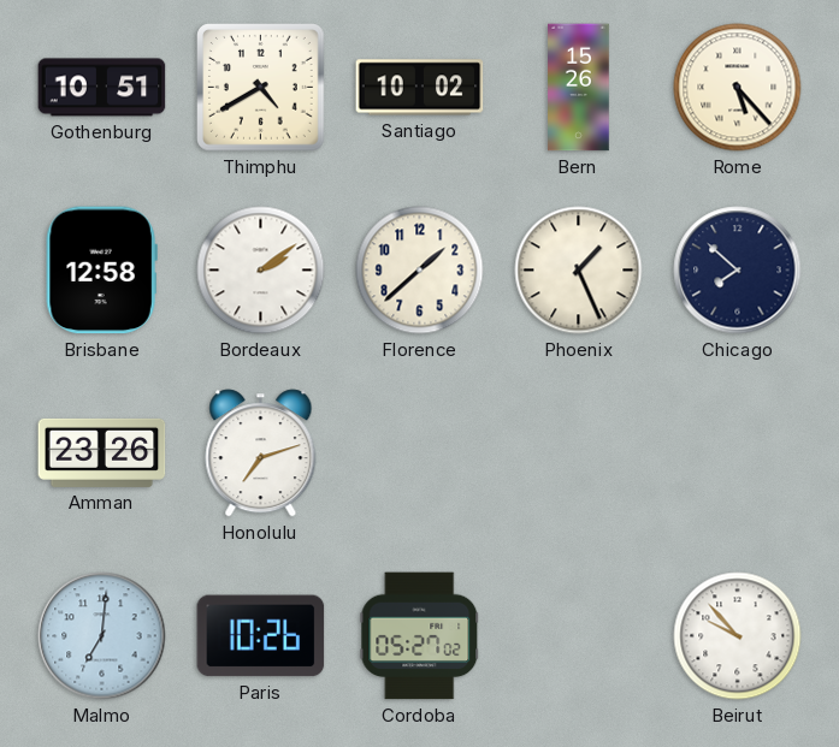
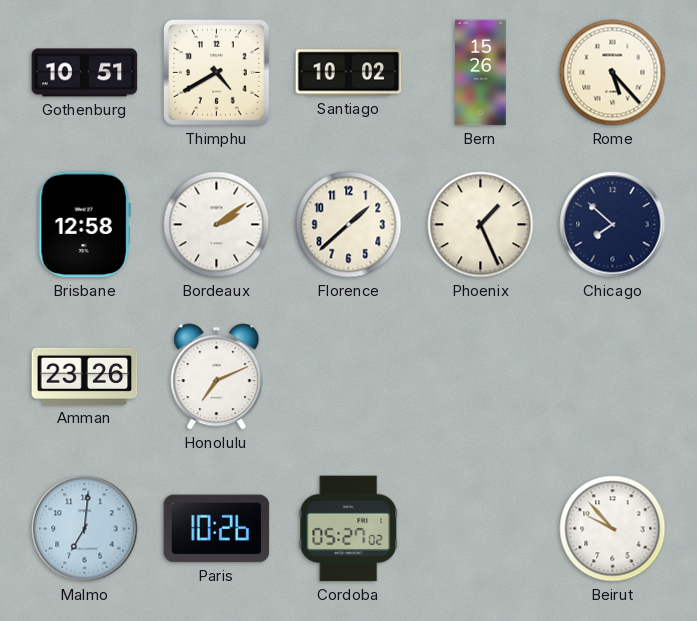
Honolulu: 7:12 -> 7:11 (217, 377)
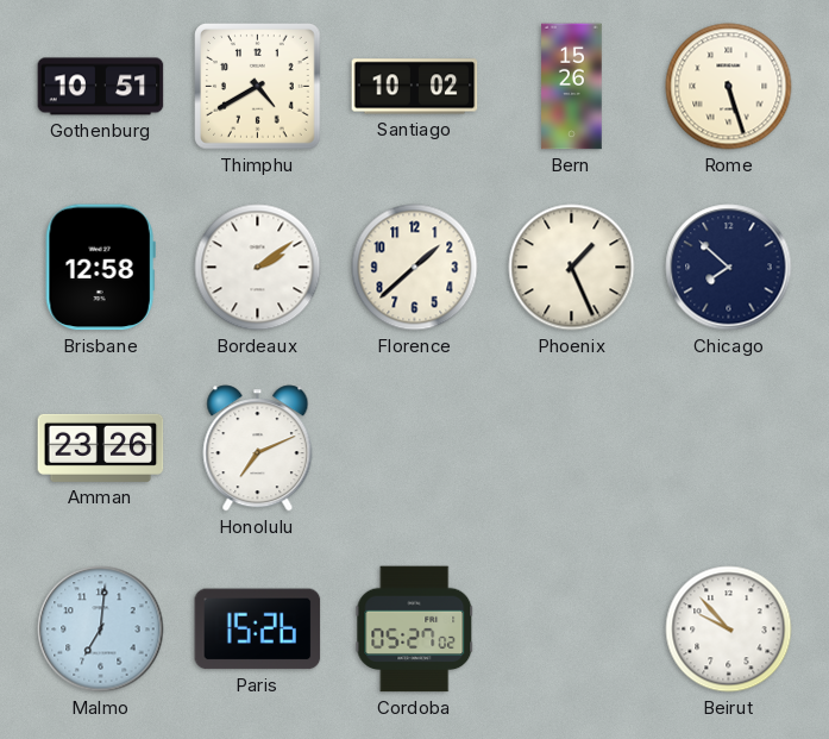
Rome: 5:23 -> 5:27 (729, 87)
Paris: 10:26 -> 15:26 (258, 630)
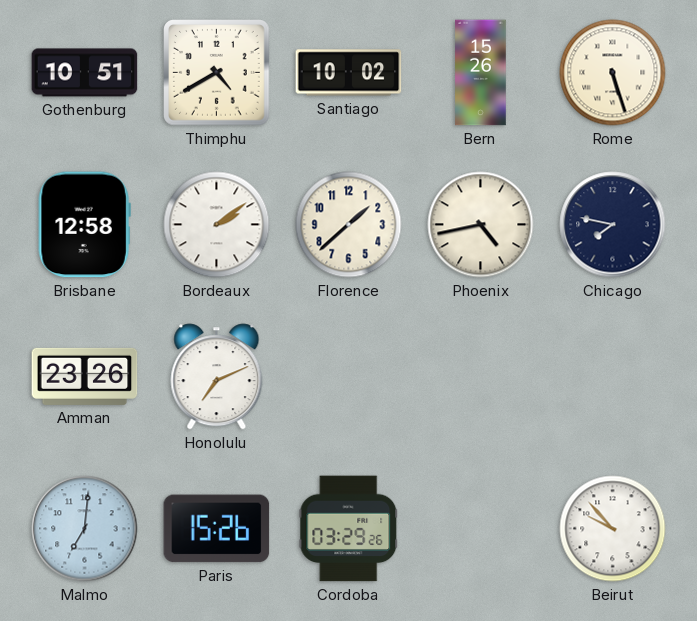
Phoenix: 1:26 -> 4:43 (481, 225)
Chicago: 7:52 -> 7:47 (613, 225)
Cordoba: 05:27 -> 03:29 (349, 529)
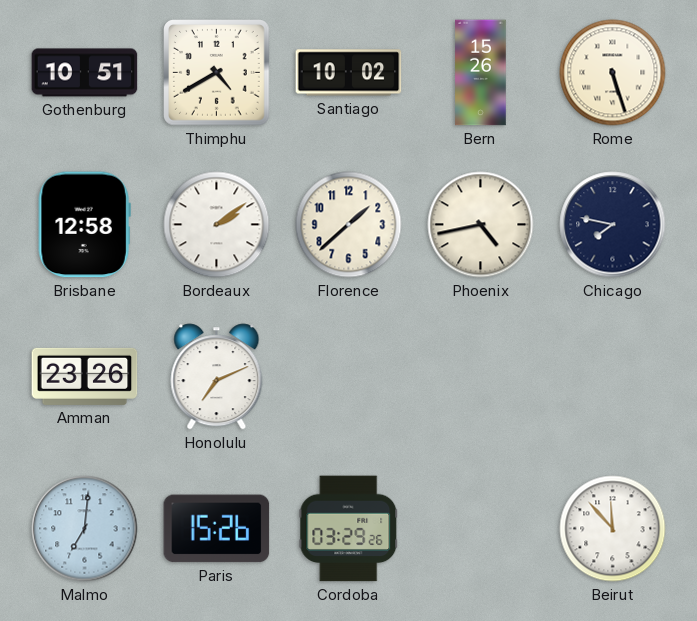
Beirut: 9:53 -> 11:53 (613, 529)
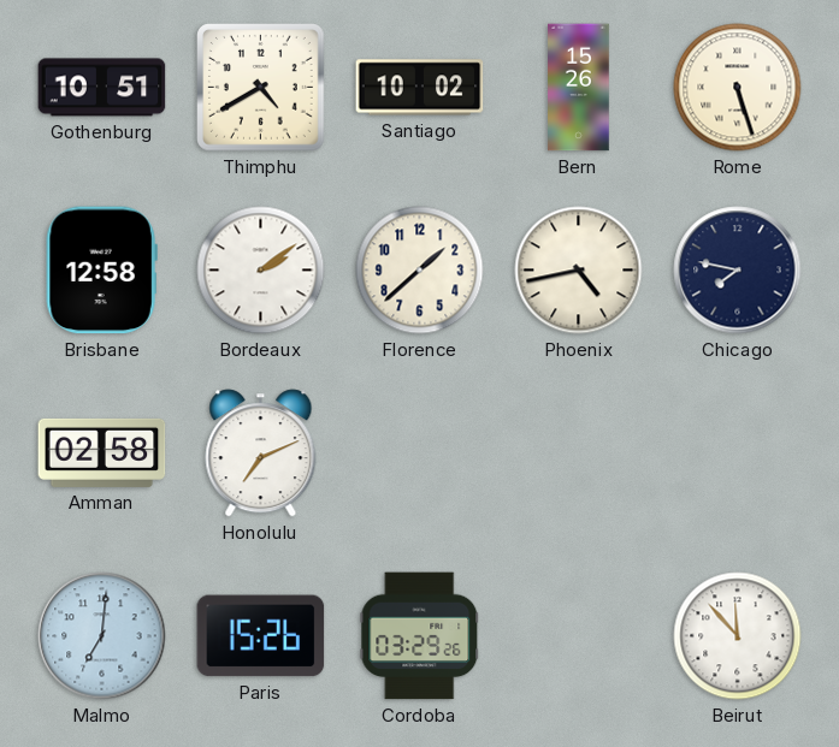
Amman: 23:26 -> 02:58 (102, 452)
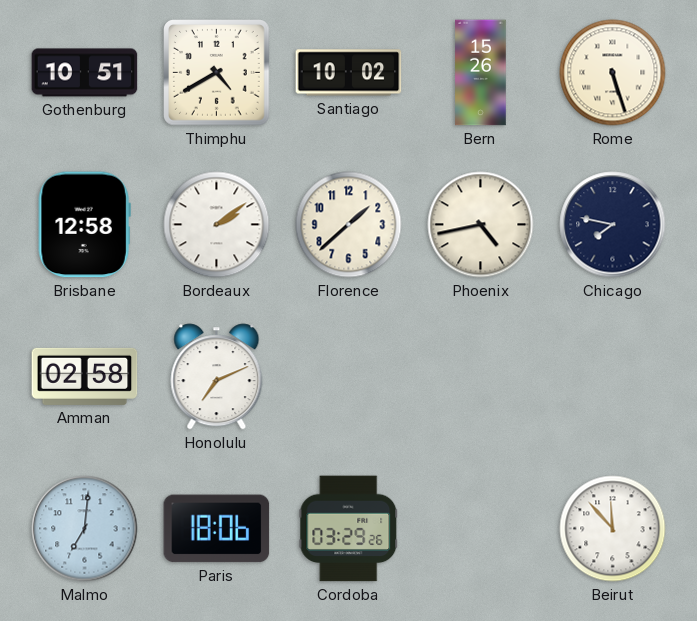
Paris: 15:26 -> 18:06 (217, 529)
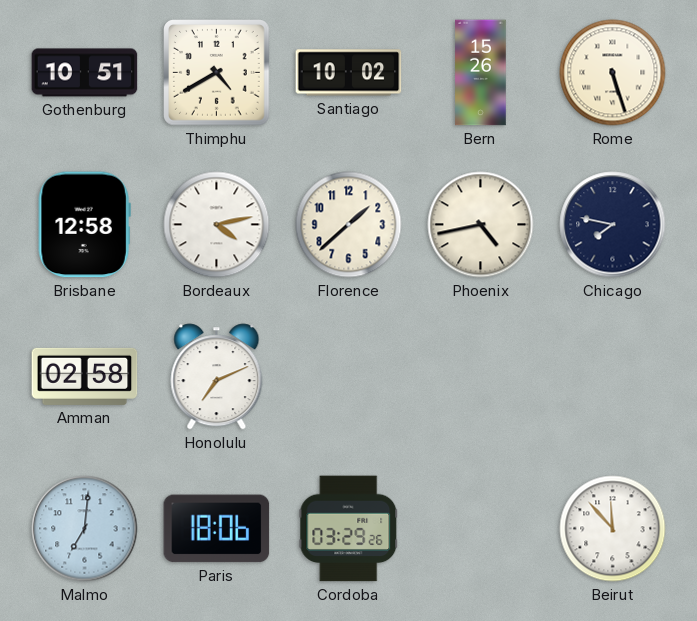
Bordeaux: 2:09 -> 4:13 (217, 225)
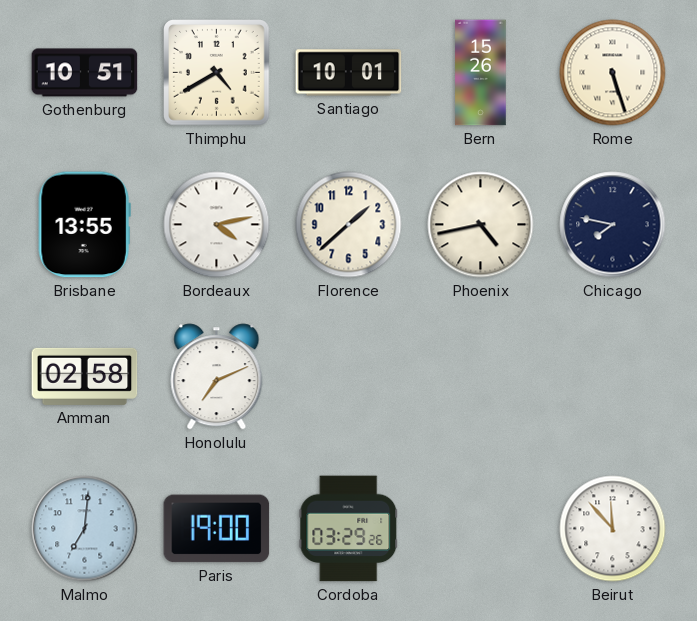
Santiago: 10:02 -> 10:01 (349, 73)
Brisbane: 12:58 -> 13:55 (84, 225)
Paris: 18:06 -> 19:00 (217, 529)
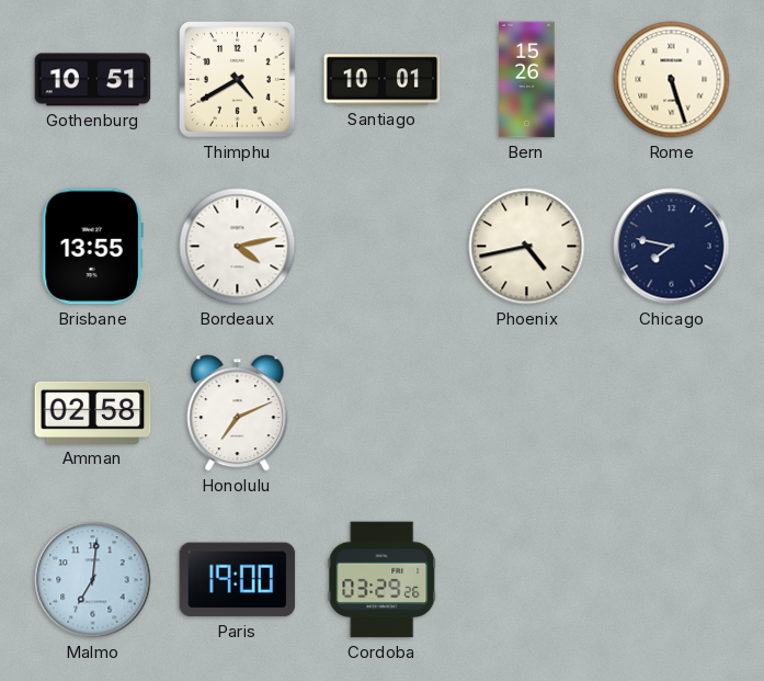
Florence: 1:38 -> none (349, 225)
Beirut: 11:53 -> none (613, 529)
